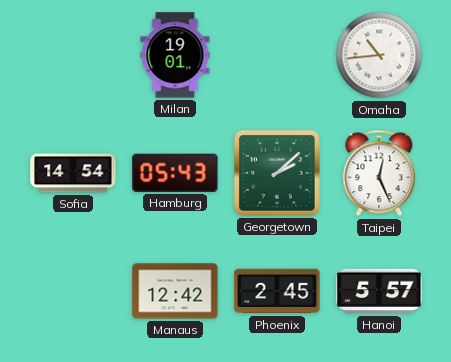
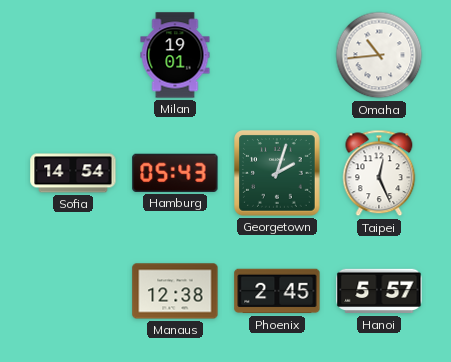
Georgetown: 2:08 -> 2:03 (278, 174)
Manaus: 12:42 -> 12:38 (175, 291)
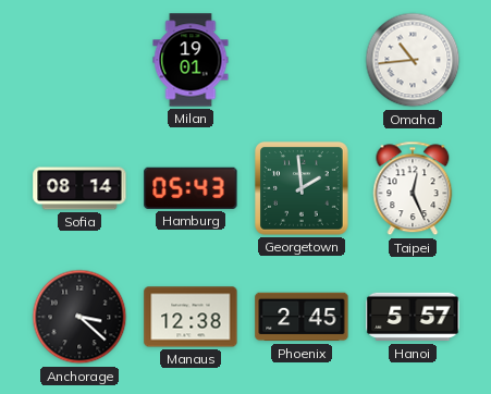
Sofia: 14:54 -> 08:14 (79, 188)
Georgetown: 2:03 -> 1:59 (303, 189)
Anchorage: none -> 3:22 (79, 317)
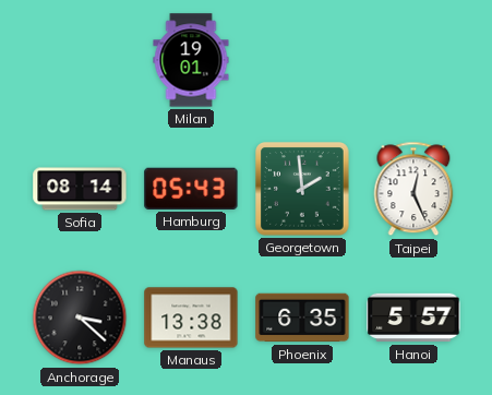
Omaha: 10:44 -> none (413, 60)
Manaus: 12:38 -> 13:38 (191, 318)
Phoenix: 2:45 -> 6:35 (302, 318)
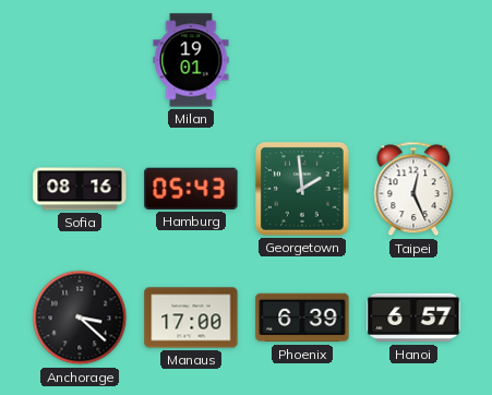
Sofia: 08:14 -> 08:16 (80, 189)
Manaus: 13:38 -> 17:00 (191, 318)
Phoenix: 6:35 -> 6:39 (302, 318)
Hanoi: 5:57 -> 6:57 (413, 318)
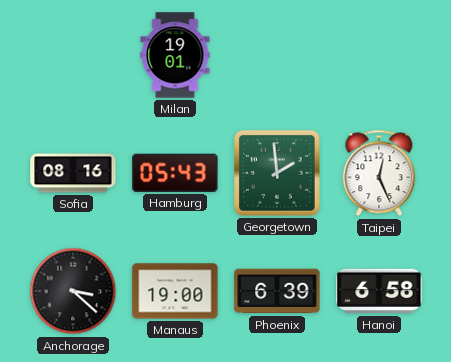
Manaus: 17:00 -> 19:00 (175, 291)
Hanoi: 6:57 -> 6:58 (379, 291)
